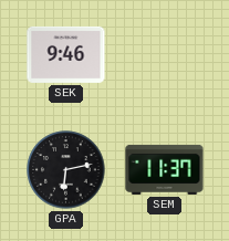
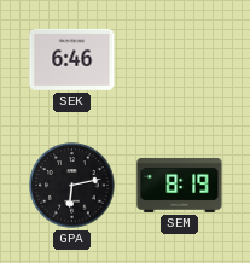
SEK: 9:46 -> 6:46 (72, 59)
SEM: 11:37 -> 8:19 (180, 185)
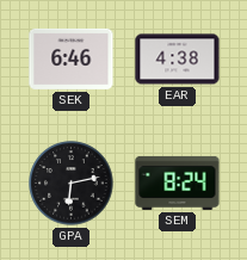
EAR: none -> 4:38 (178, 60)
SEM: 8:19 -> 8:24 (178, 182)
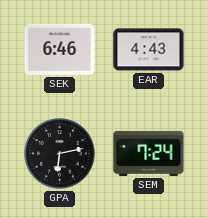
EAR: 4:38 -> 4:43 (149, 50)
SEM: 8:24 -> 7:24 (149, 153)
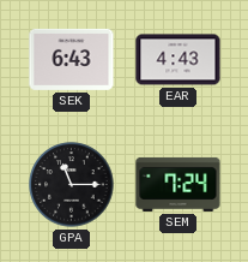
SEK: 6:46 -> 6:43 (72, 59)
GPA: 6:13 -> 11:15 (72, 185)
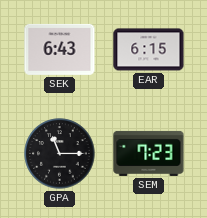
EAR: 4:43 -> 6:15 (149, 50)
SEM: 7:24 -> 7:23 (149, 153)
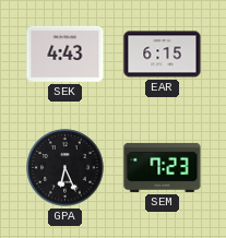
SEK: 6:43 -> 4:43 (66, 53)
GPA: 11:15 -> 6:26 (66, 168)
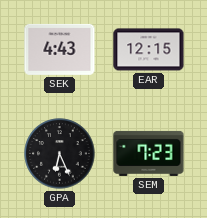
EAR: 6:15 -> 12:15 (149, 50)
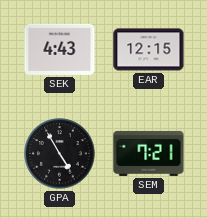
GPA: 6:26 -> 4:55 (60, 154)
SEM: 7:23 -> 7:21 (149, 153)
